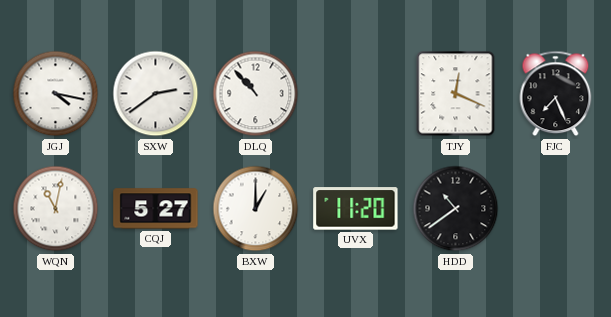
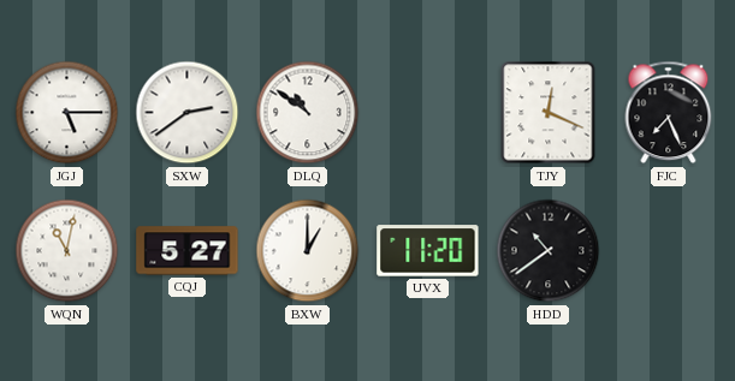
JGJ: 4:17 -> 5:15 (67, 113)
DLQ: 10:53 -> 10:51 (308, 113)
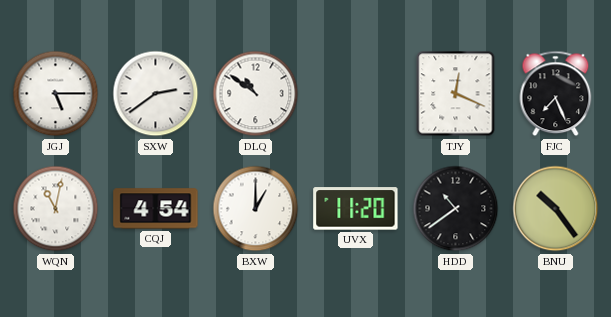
CQJ: 5:27 -> 4:54 (156, 209)
BNU: none -> 10:24 (556, 209)
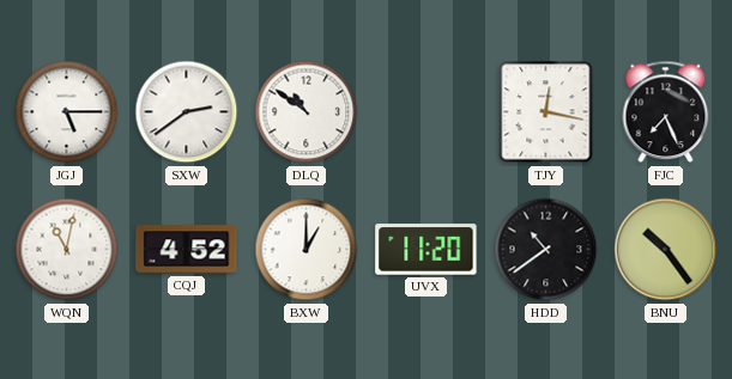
TJY: 12:19 -> 12:17 (546, 112)
CQJ: 4:54 -> 4:52 (187, 250)
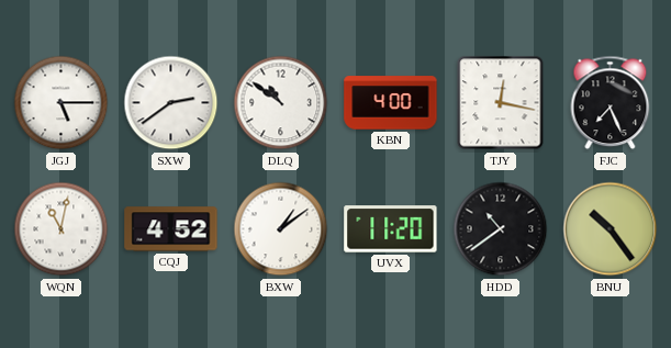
KBN: none -> 4:00 (391, 103)
BXW: 1:00 -> 1:09 (281, 229)
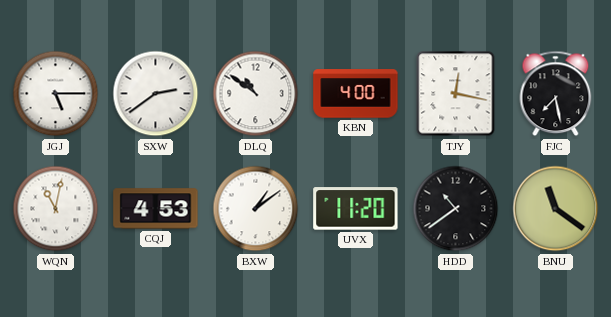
FJC: 7:26 -> 7:28 (556, 94)
CQJ: 4:52 -> 4:53 (156, 209)
BNU: 10:24 -> 11:21 (556, 209)
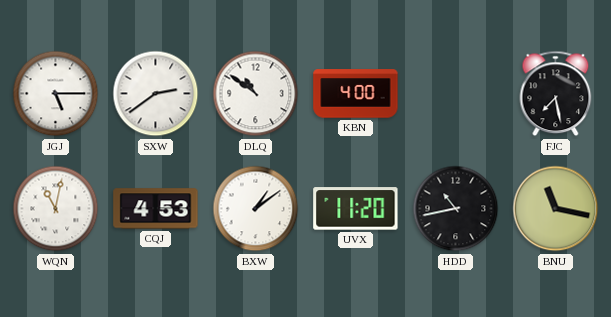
TJY: 12:17 -> none (456, 94)
HDD: 10:39 -> 10:43 (456, 209)
BNU: 11:21 -> 11:17 (556, 209)
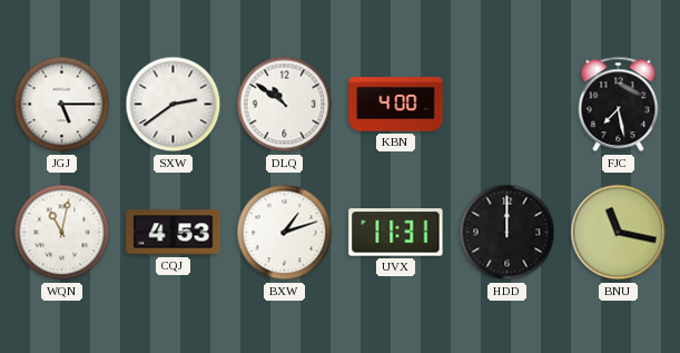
BXW: 1:09 -> 1:12 (285, 233)
UVX: 11:20 -> 11:31 (396, 233)
HDD: 10:43 -> 12:00 (507, 233)
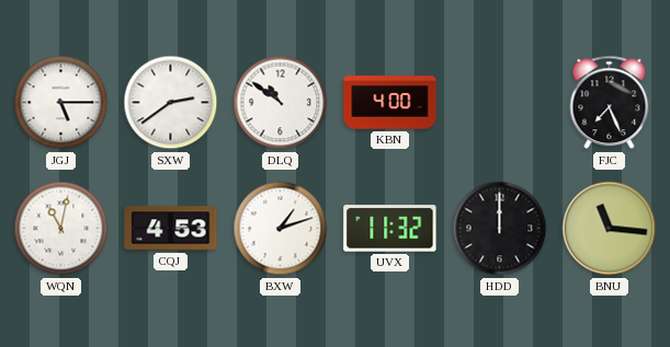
FJC: 7:28 -> 7:26 (610, 103)
UVX: 11:31 -> 11:32 (390, 229)
BNU: 11:17 -> 11:16 (610, 229)
